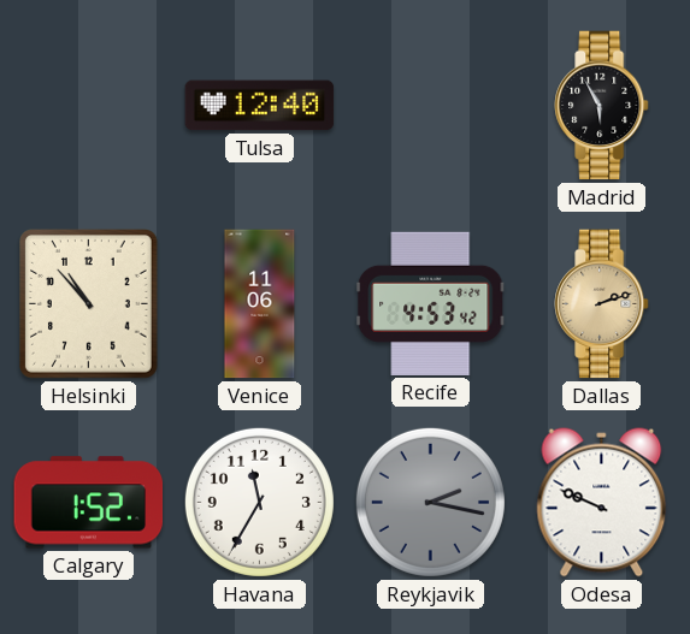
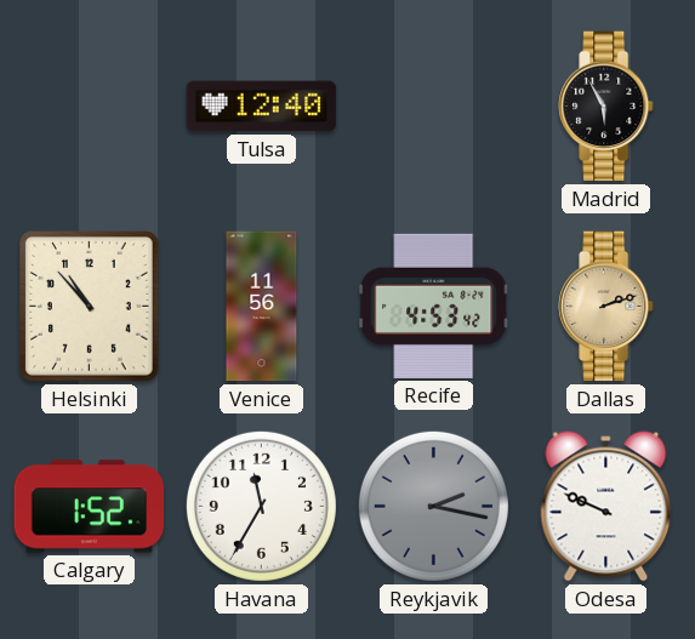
Venice: 11:06 -> 11:56 (262, 307)
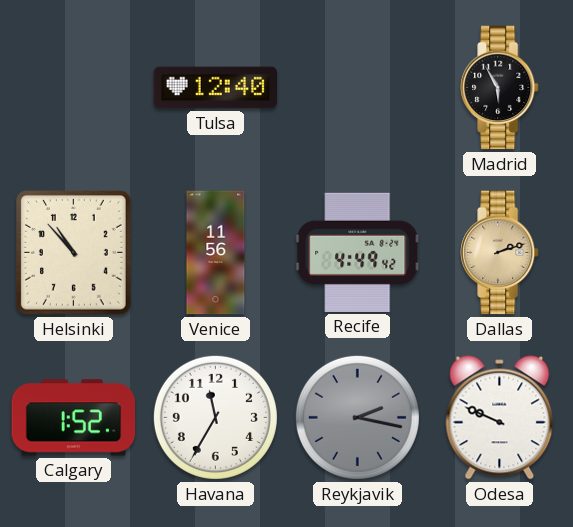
Recife: 4:53 -> 4:49 (358, 252)
